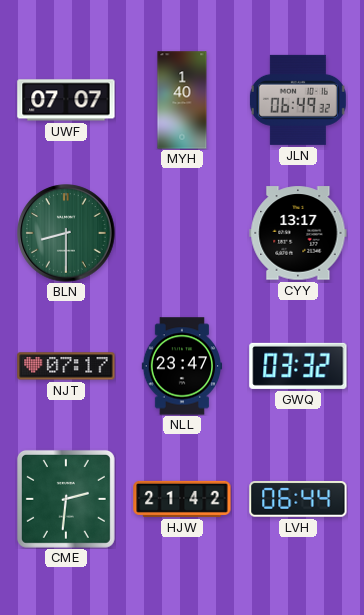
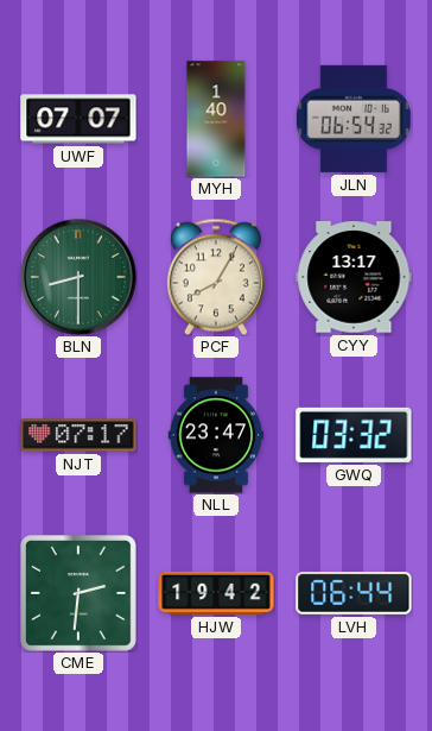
JLN: 06:49 -> 06:54 (354, 119)
PCF: none -> 8:05 (216, 277)
HJW: 21:42 -> 19:42 (216, 593)
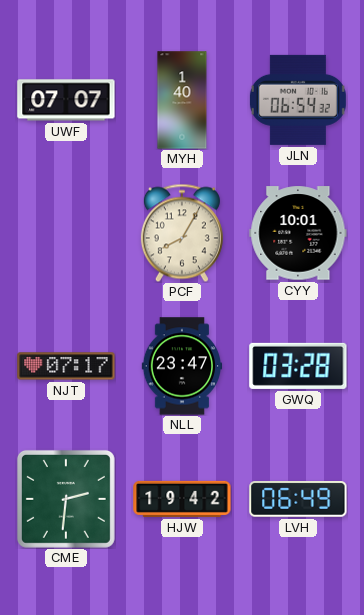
BLN: 8:30 -> none (78, 277)
CYY: 13:17 -> 10:01 (298, 233)
GWQ: 03:32 -> 03:28 (298, 366)
LVH: 06:44 -> 06:49 (298, 499)
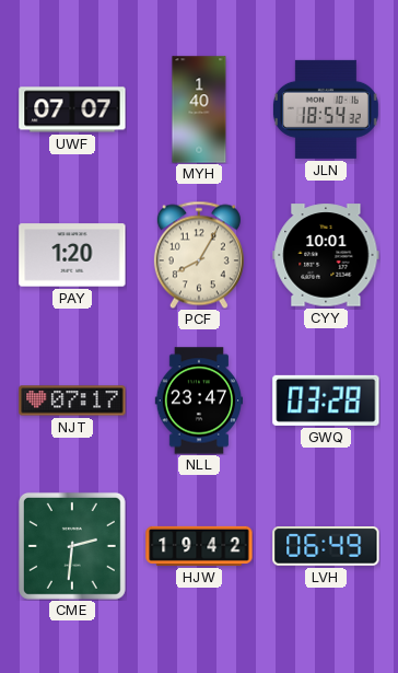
JLN: 06:54 -> 18:54 (326, 109)
PAY: none -> 1:20 (72, 255)
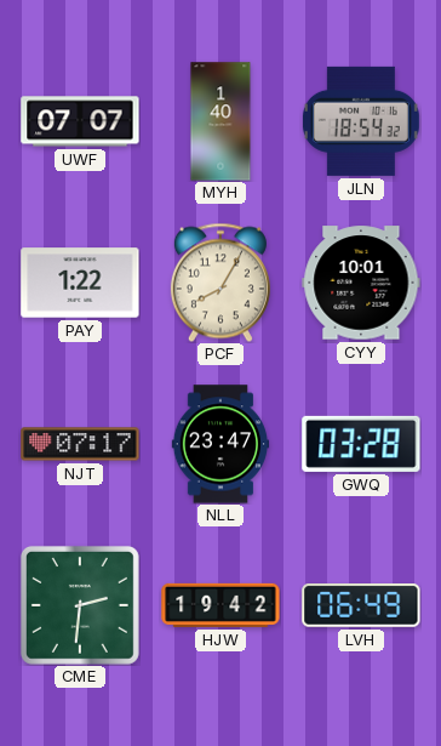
PAY: 1:20 -> 1:22 (80, 283)
